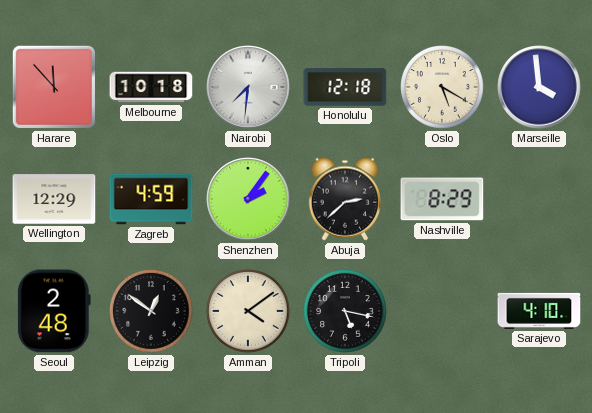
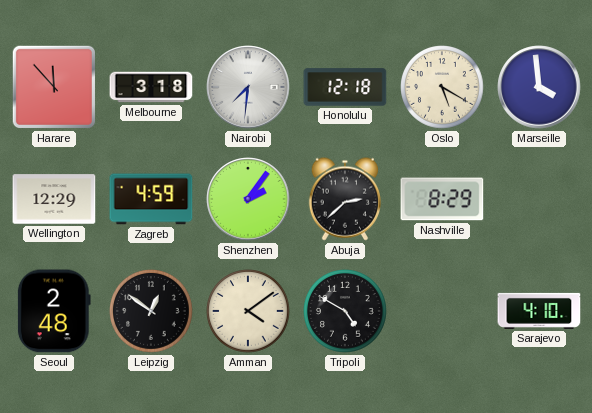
Melbourne: 10:18 -> 3:18 (151, 87)
Tripoli: 5:17 -> 4:50 (346, 312)
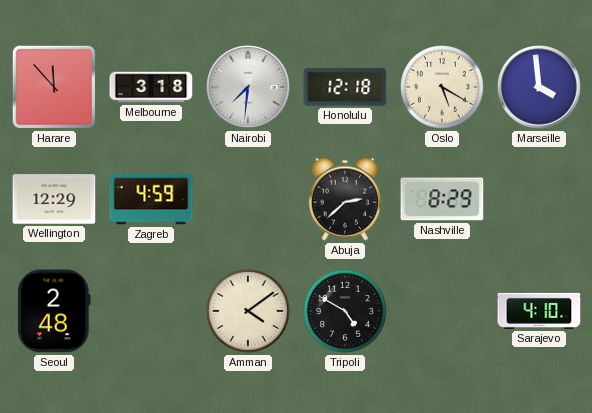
Shenzhen: 2:06 -> none (248, 199)
Leipzig: 12:51 -> none (152, 312)
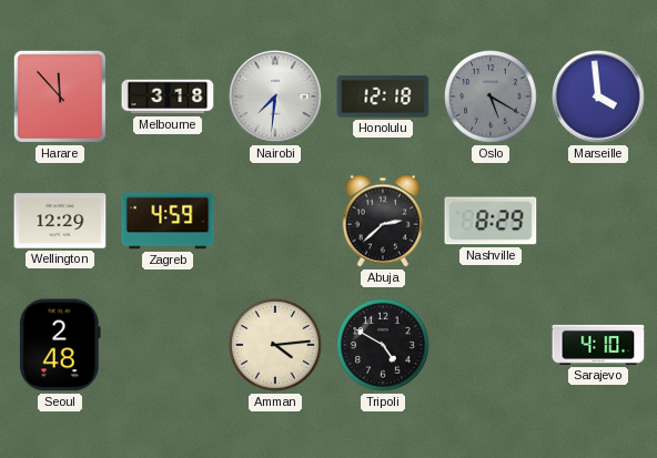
Oslo dial: cream -> grey (492, 98)
Amman: 4:09 -> 4:14 (276, 346)
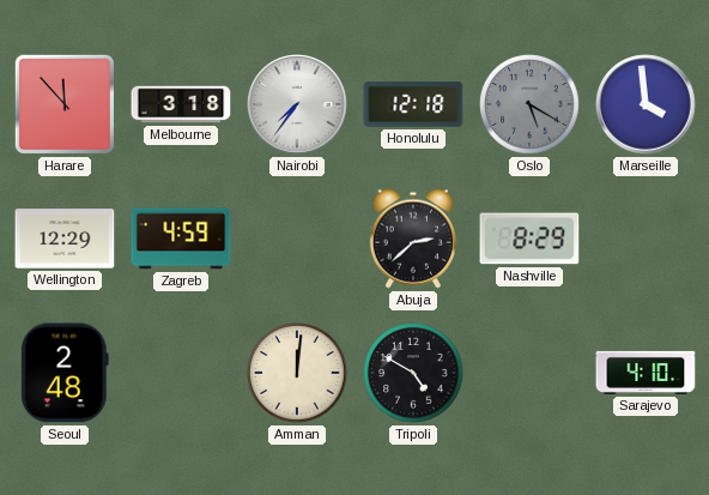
Nairobi: 7:31 -> 7:36 (297, 104)
Amman: 4:14 -> 12:01 (298, 374)
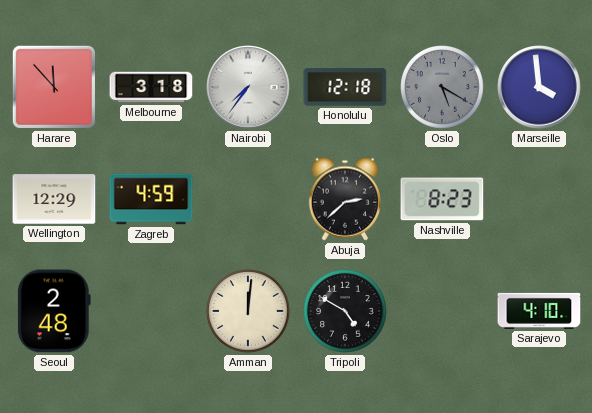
Nashville: 8:29 -> 8:23 (442, 199)
